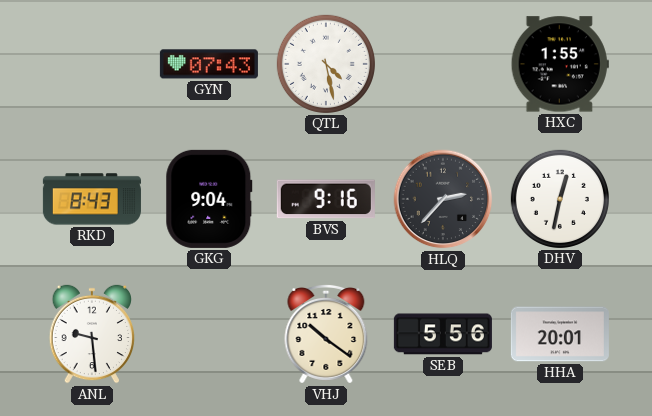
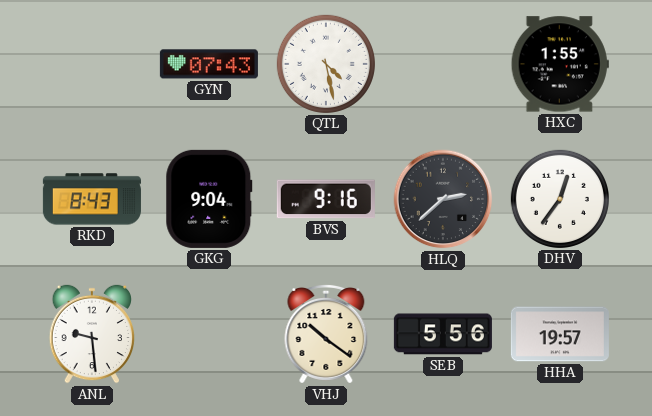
HLQ: 2:37 -> 2:38 (443, 199)
DHV: 12:32 -> 12:36 (560, 199)
HHA: 20:01 -> 19:57 (560, 334)
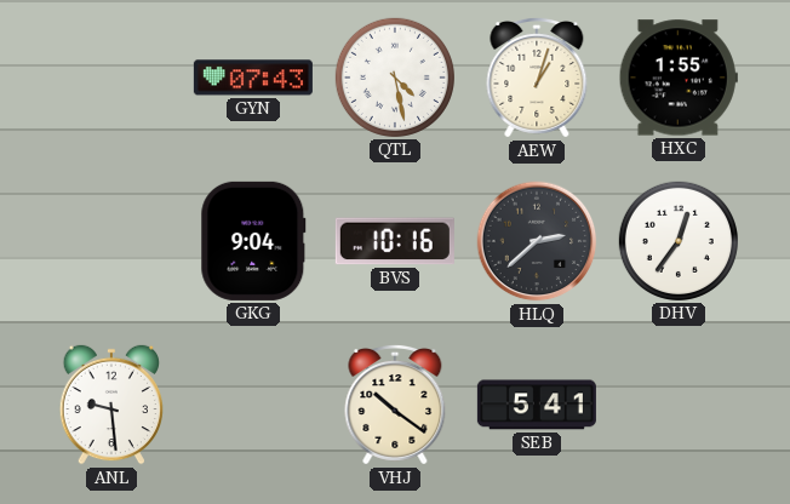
AEW: none -> 1:03 (537, 78)
RKD: 8:43 -> none (92, 199)
BVS: 9:16 -> 10:16 (395, 241)
SEB: 5:56 -> 5:41 (537, 405)
HHA: 19:57 -> none (560, 334)
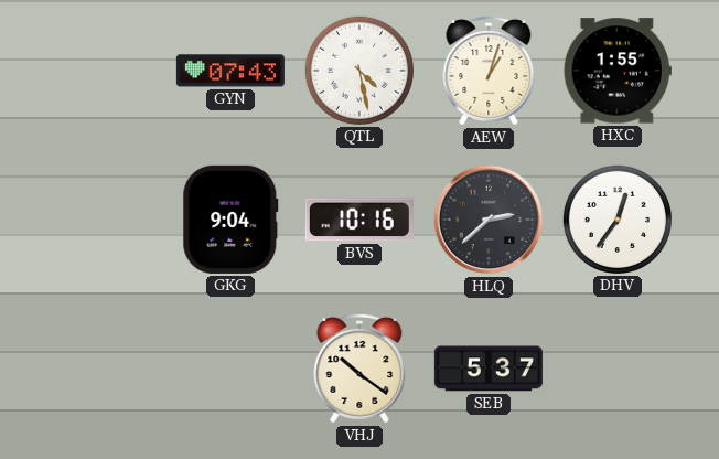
ANL: 9:29 -> none (110, 405)
SEB: 5:41 -> 5:37 (489, 369)
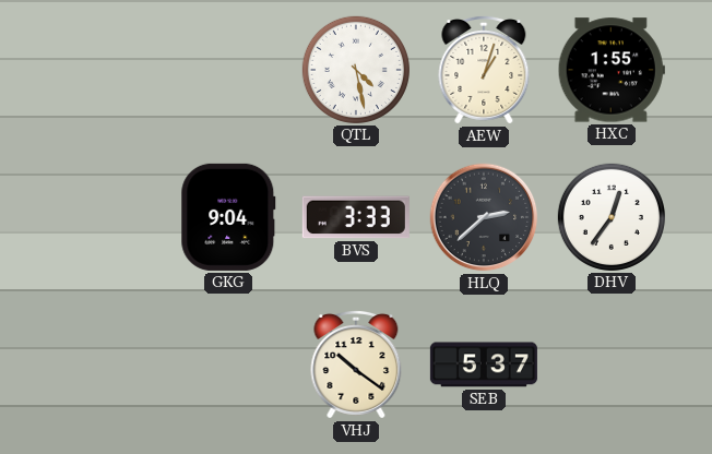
GYN: 07:43 -> none (230, 71)
BVS: 10:16 -> 3:33 (356, 217)
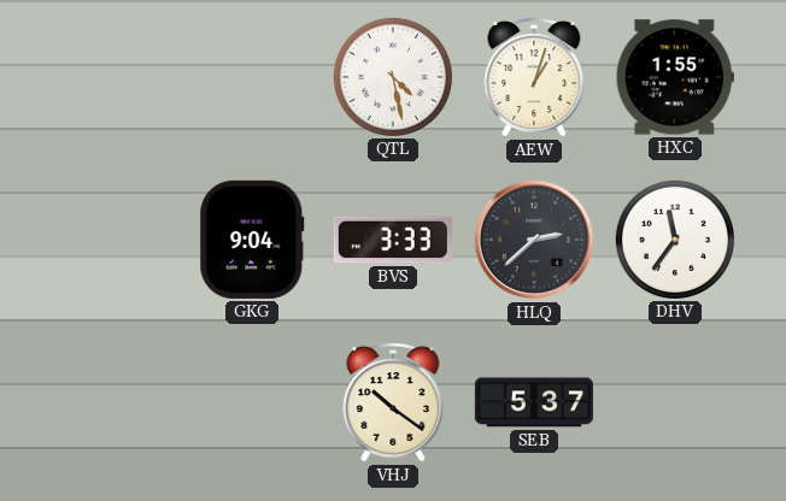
DHV: 12:36 -> 11:36 (675, 240)
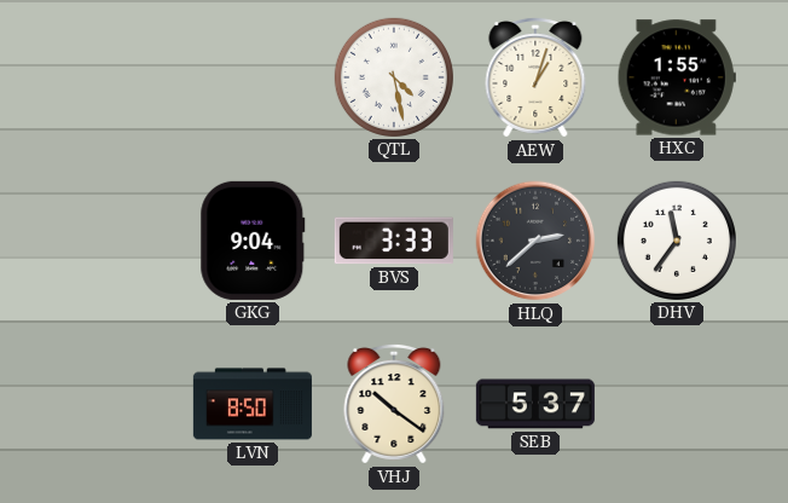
LVN: none -> 8:50 (253, 404)
